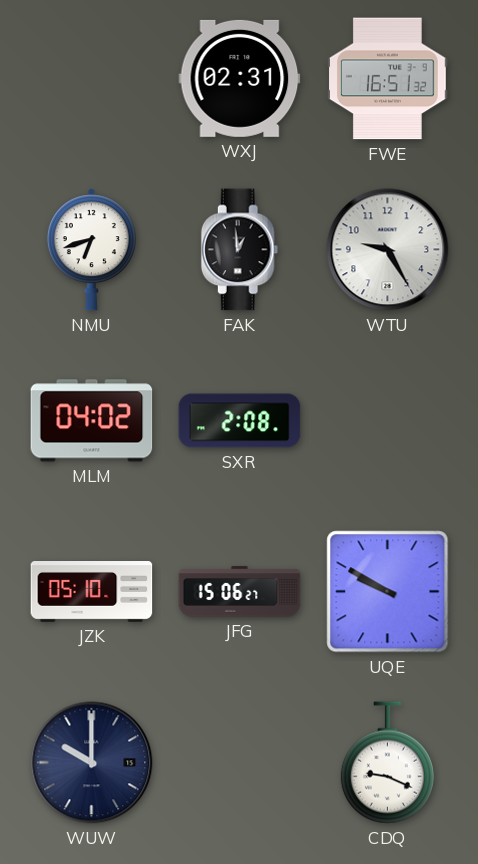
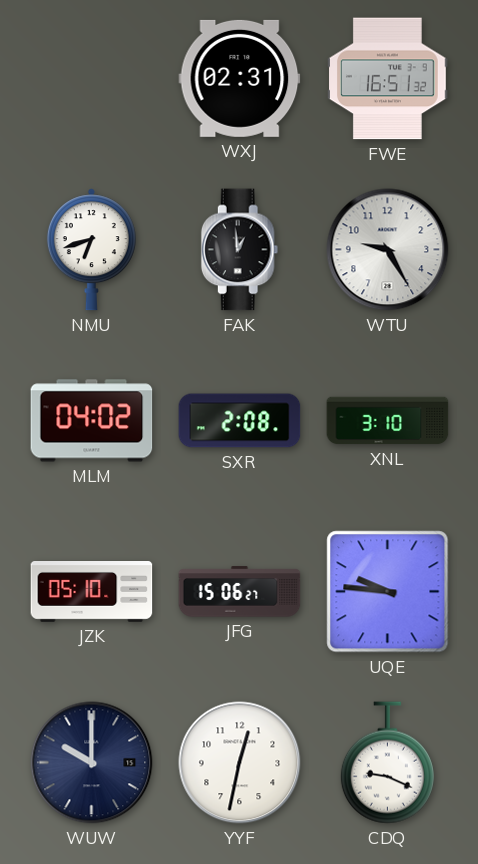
XNL: none -> 3:10 (388, 421)
UQE: 9:50 -> 9:46 (388, 592)
YYF: none -> 12:32 (240, 763)
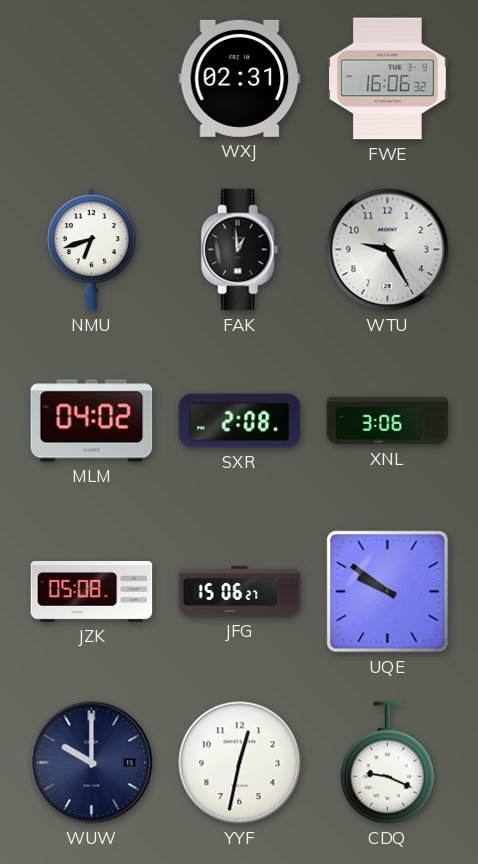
FWE: 16:51 -> 16:06 (388, 79)
XNL: 3:10 -> 3:06 (388, 421)
JZK: 05:10 -> 05:08 (92, 592)
UQE: 9:46 -> 9:51 (388, 592)
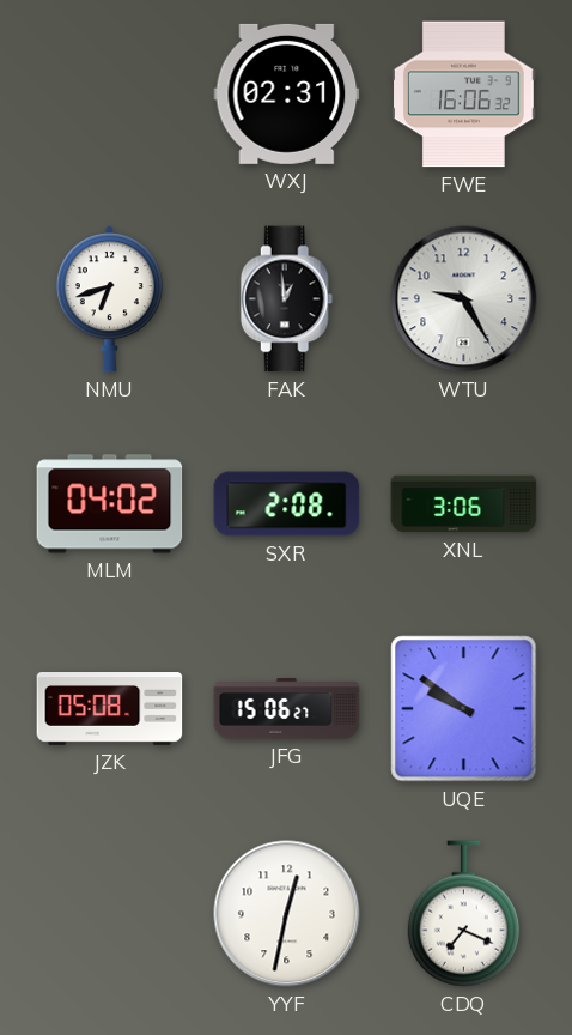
WUW: 10:00 -> none (92, 763)
CDQ: 9:19 -> 7:19 (463, 914)
